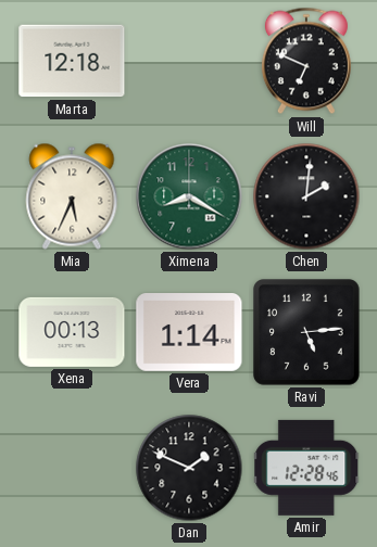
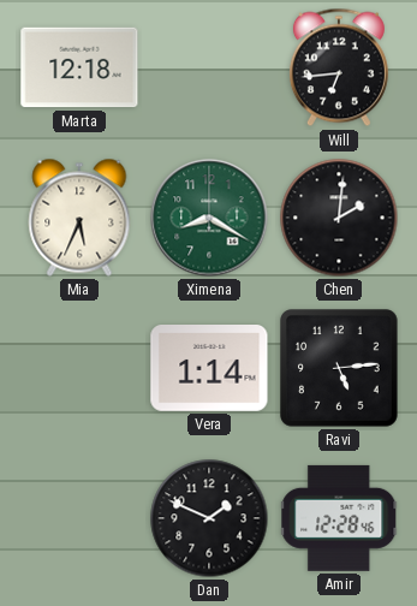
Will: 6:49 -> 6:44 (339, 67)
Xena: 00:13 -> none (72, 332)
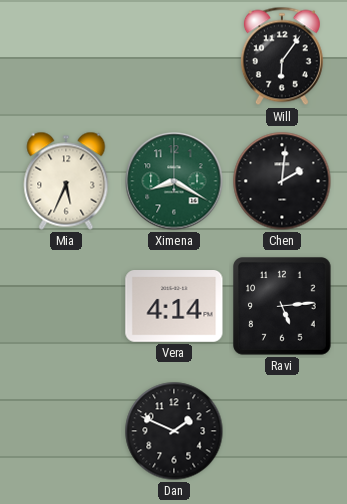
Marta: 12:18 -> none (79, 67)
Will: 6:44 -> 6:06 (282, 56)
Vera: 1:14 -> 4:14 (174, 307)
Amir: 12:28 -> none (340, 518)
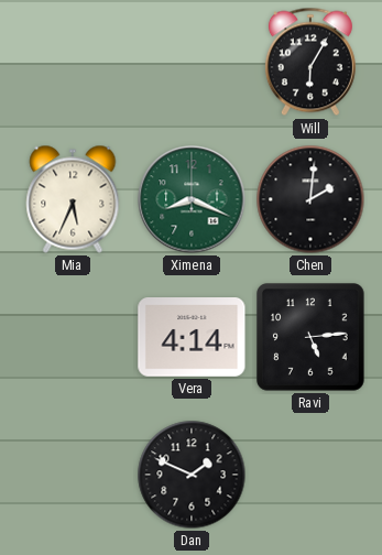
Will: 6:06 -> 6:05 (310, 62)
Ximena: 8:20 -> 8:19 (192, 199)
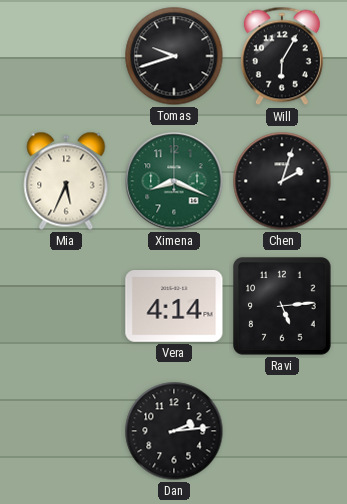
Tomas: none -> 9:42 (174, 56)
Chen: 2:01 -> 2:03 (282, 181)
Dan: 1:49 -> 2:14 (174, 431)
